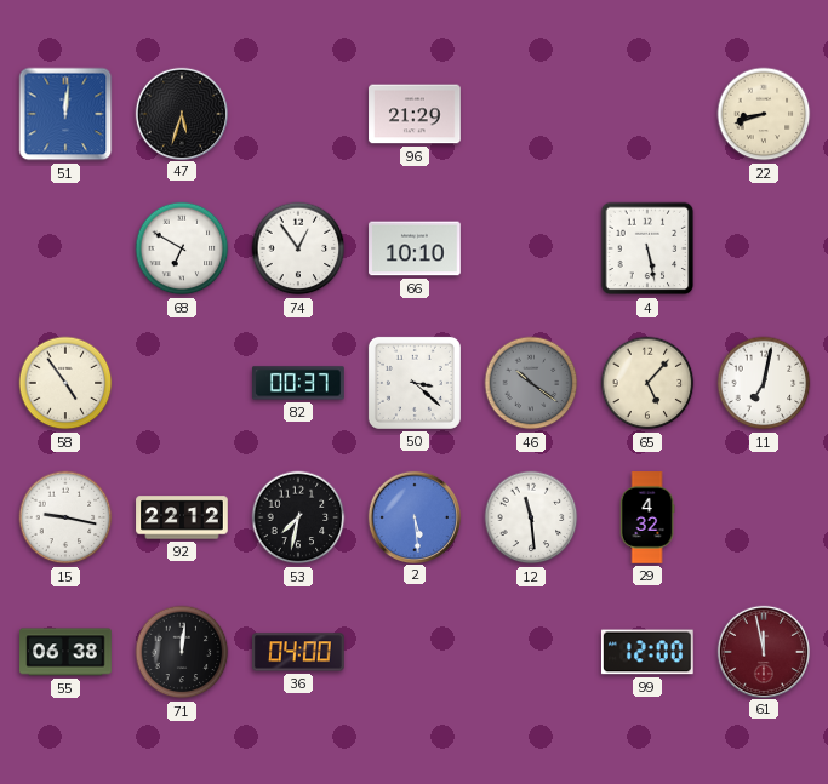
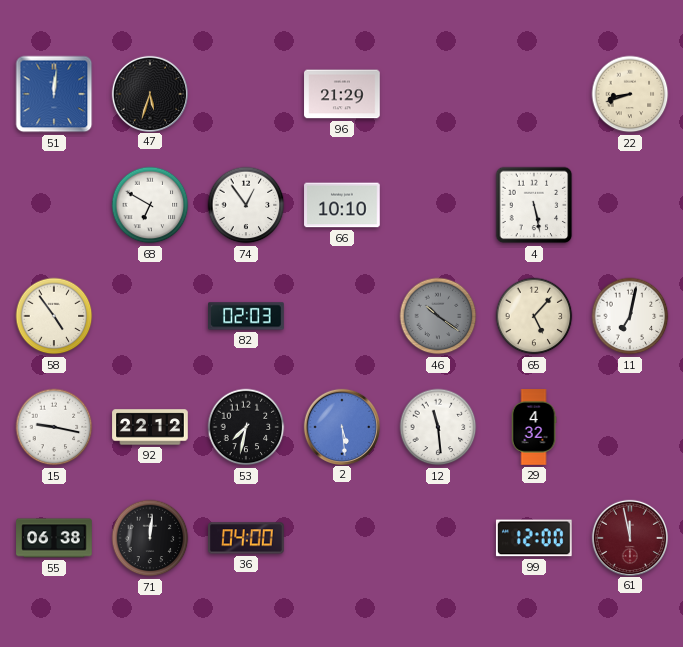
82: 00:37 -> 02:03 (246, 316)
50: 3:22 -> none (415, 383)
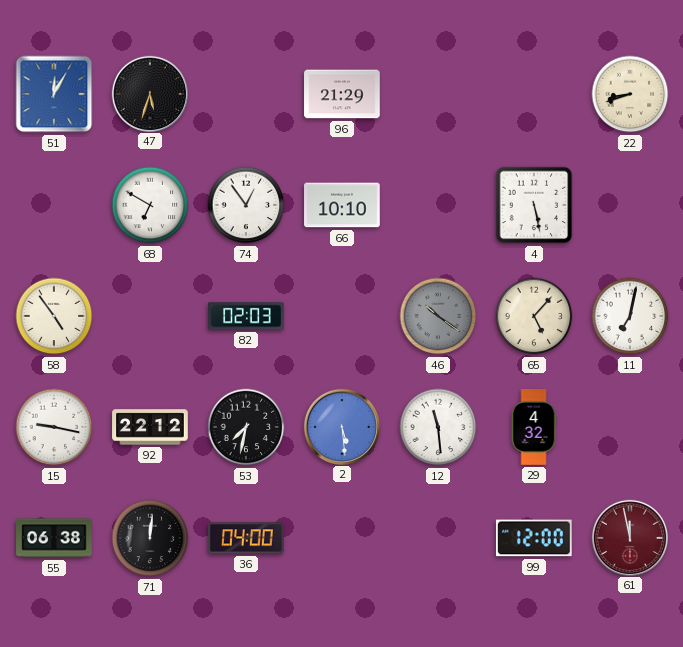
51: 12:01 -> 12:05 (54, 94)
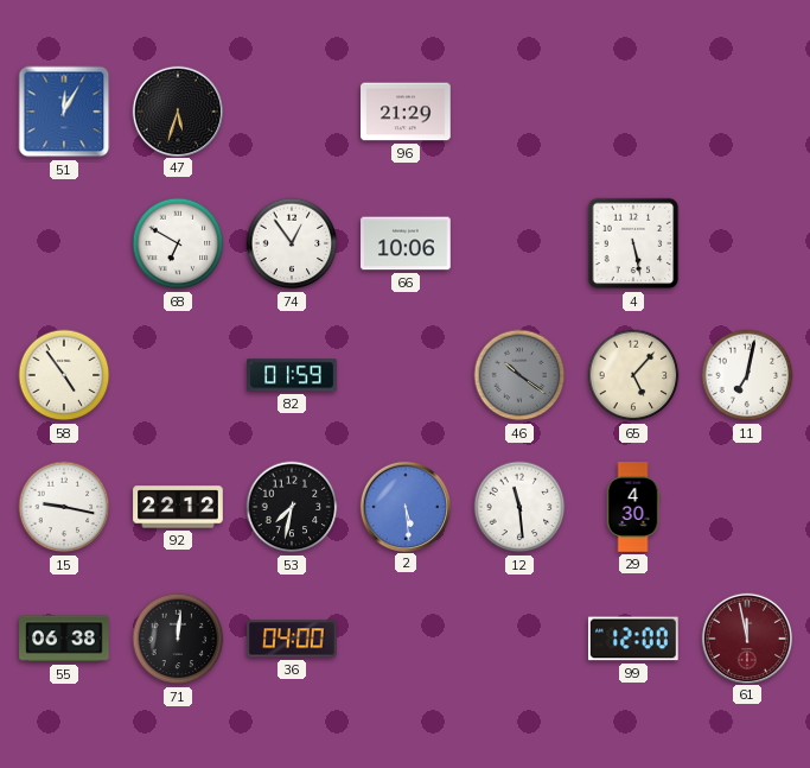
22: 8:42 -> none (630, 94)
66: 10:10 -> 10:06 (406, 243)
82: 02:03 -> 01:59 (292, 375)
29: 4:32 -> 4:30 (633, 507)
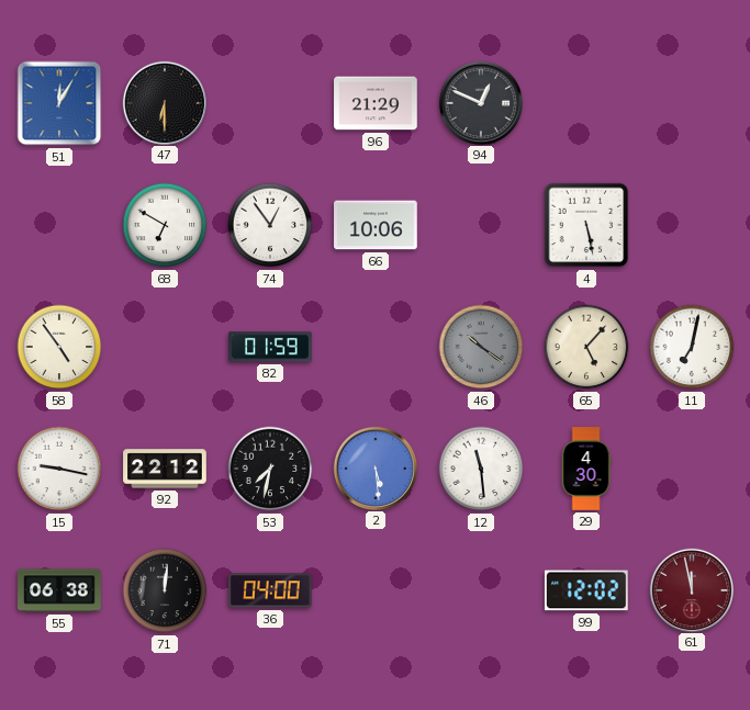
47: 5:33 -> 6:30 (164, 102)
94: none -> 12:49 (480, 102)
99: 12:00 -> 12:02 (586, 590)
